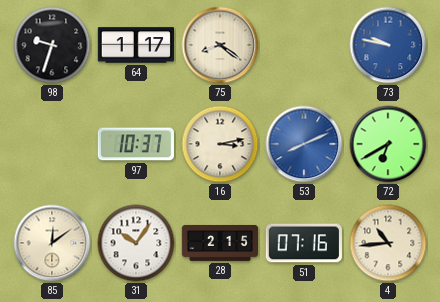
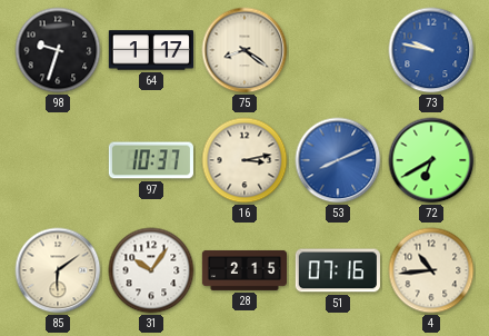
85: 12:09 -> 6:09 (58, 270)
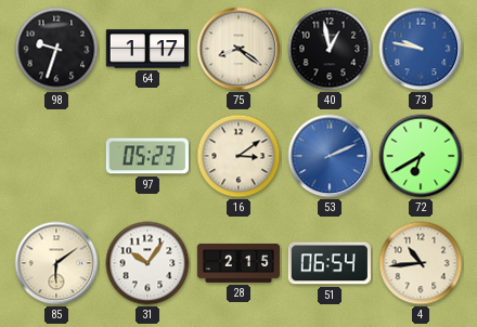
40: none -> 12:58 (330, 49)
97: 10:37 -> 05:23 (147, 156)
16: 3:13 -> 3:09 (238, 156)
53: 8:11 -> 2:11 (330, 156)
51: 07:16 -> 06:54 (330, 263)
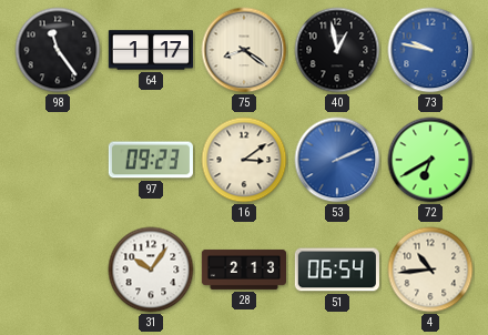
98: 9:33 -> 11:24 (58, 50)
97: 05:23 -> 09:23 (151, 160)
85: 6:09 -> none (56, 263)
28: 2:15 -> 2:13 (244, 270)
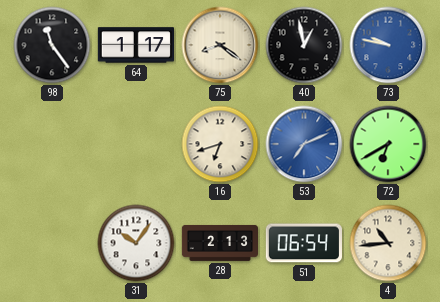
97: 09:23 -> none (151, 160)
16: 3:09 -> 6:42 (220, 144)
53: 2:11 -> 7:11 (304, 144)
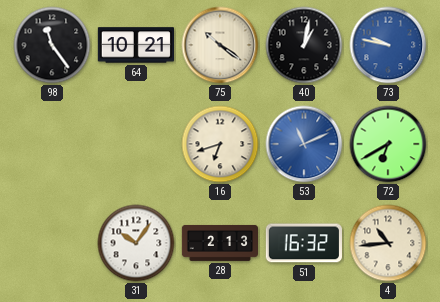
64: 1:17 -> 10:21 (135, 45)
75: 8:21 -> 10:21 (220, 45)
40: 12:58 -> 1:02 (304, 45)
53: 7:11 -> 11:11 (304, 144)
51: 06:54 -> 16:32 (304, 243)
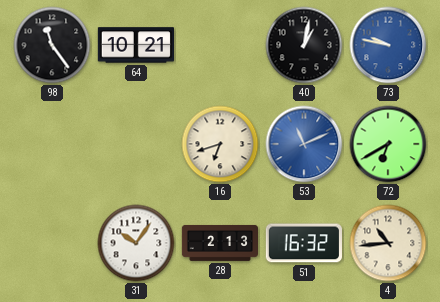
75: 10:21 -> none (220, 45)
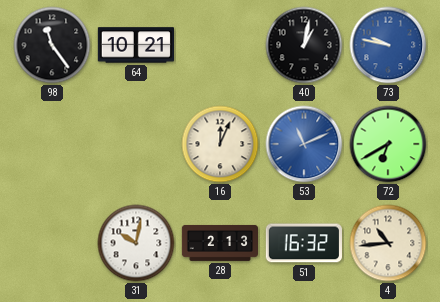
16: 6:42 -> 12:04 (220, 144)
31: 10:06 -> 10:02 (136, 243)
